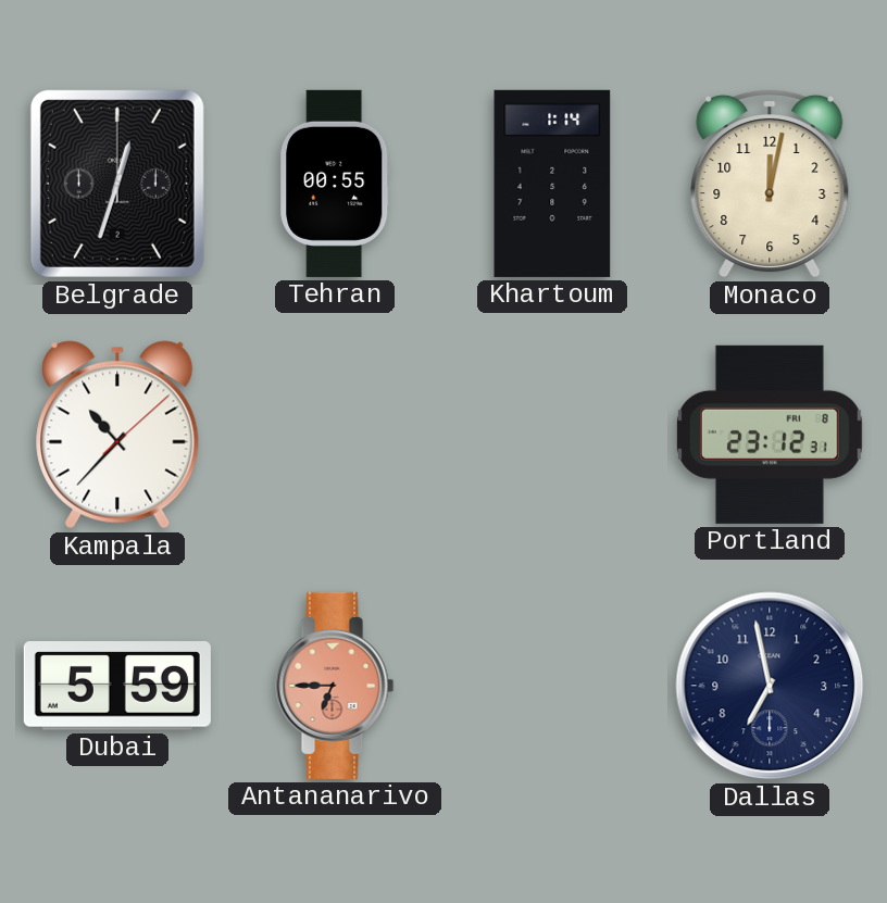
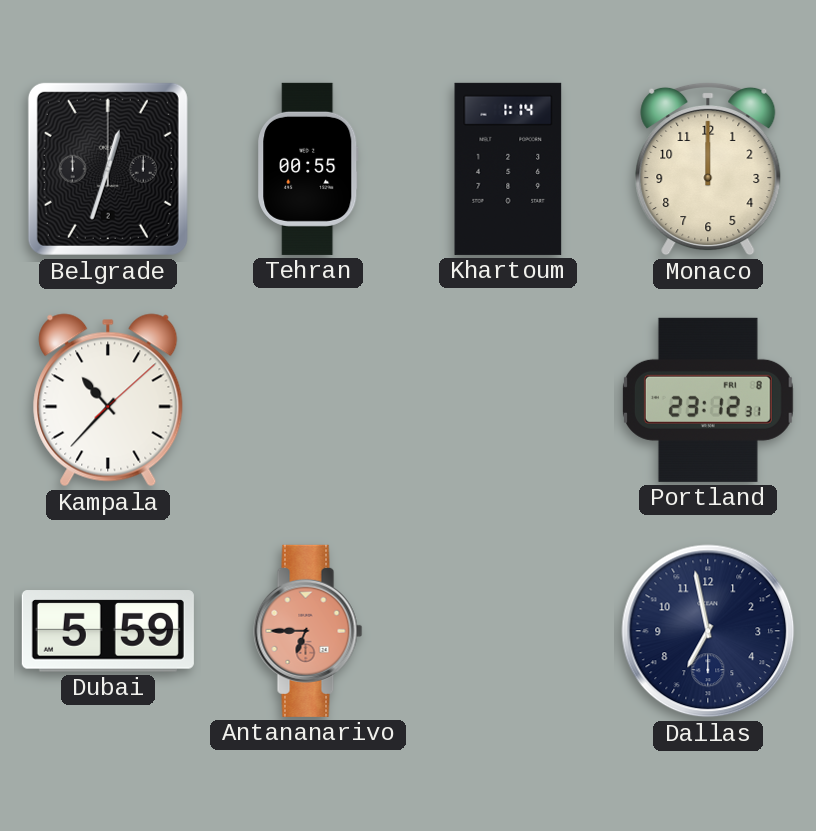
Monaco: 12:02 -> 12:00 (708, 169)
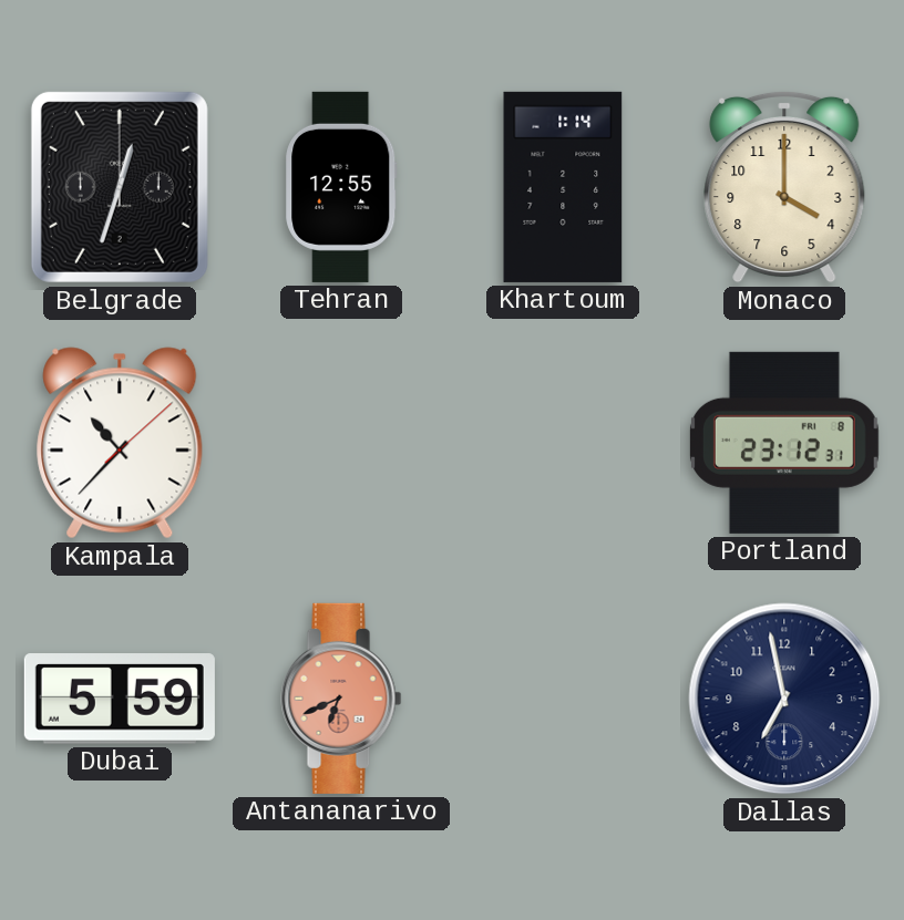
Tehran: 00:55 -> 12:55 (341, 187)
Monaco: 12:00 -> 4:00 (784, 187)
Antananarivo: 6:45 -> 6:41 (341, 699)
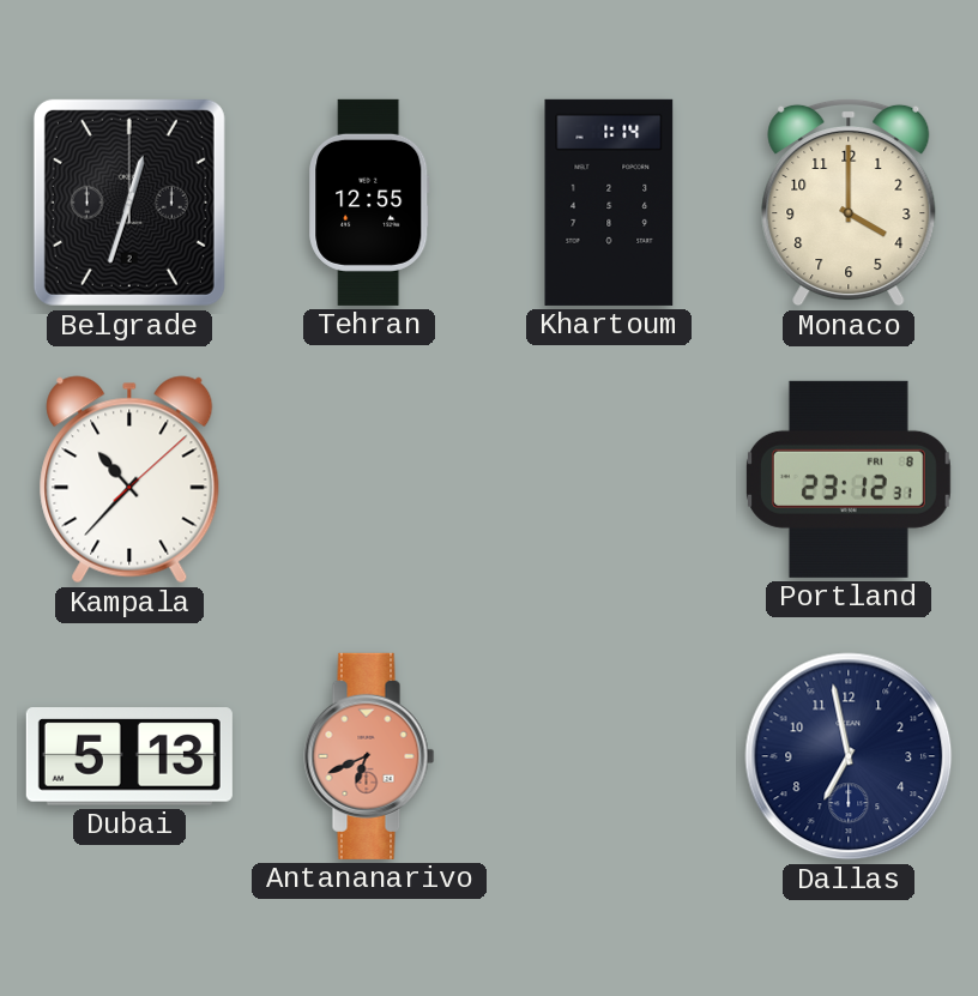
Dubai: 5:59 -> 5:13 (129, 756)
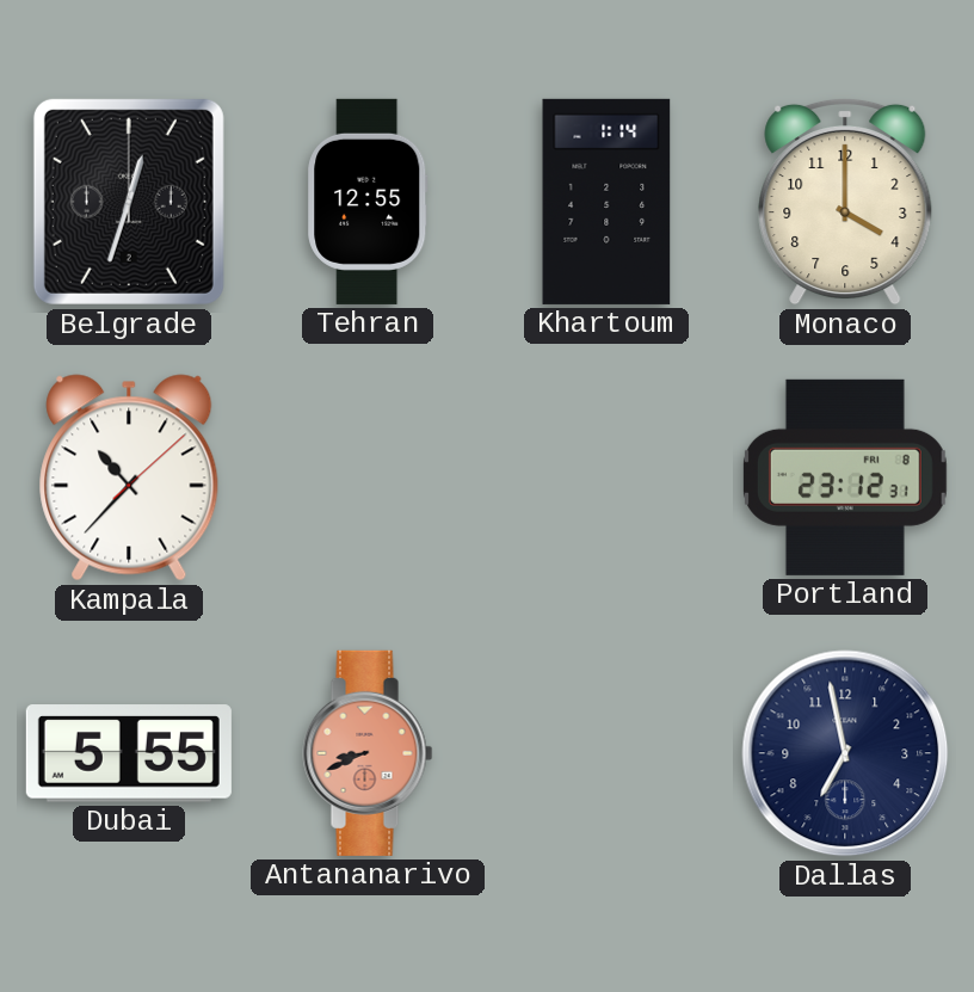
Dubai: 5:13 -> 5:55 (129, 753)
Antananarivo: 6:41 -> 8:41 (368, 753)
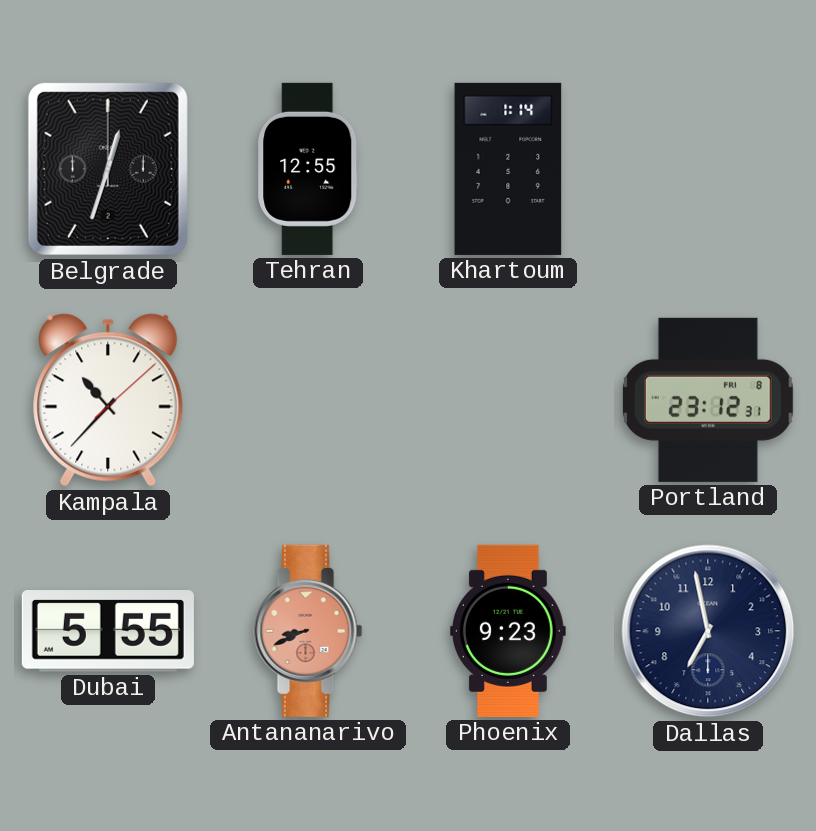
Monaco: 4:00 -> none (845, 202)
Phoenix: none -> 9:23 (509, 631)
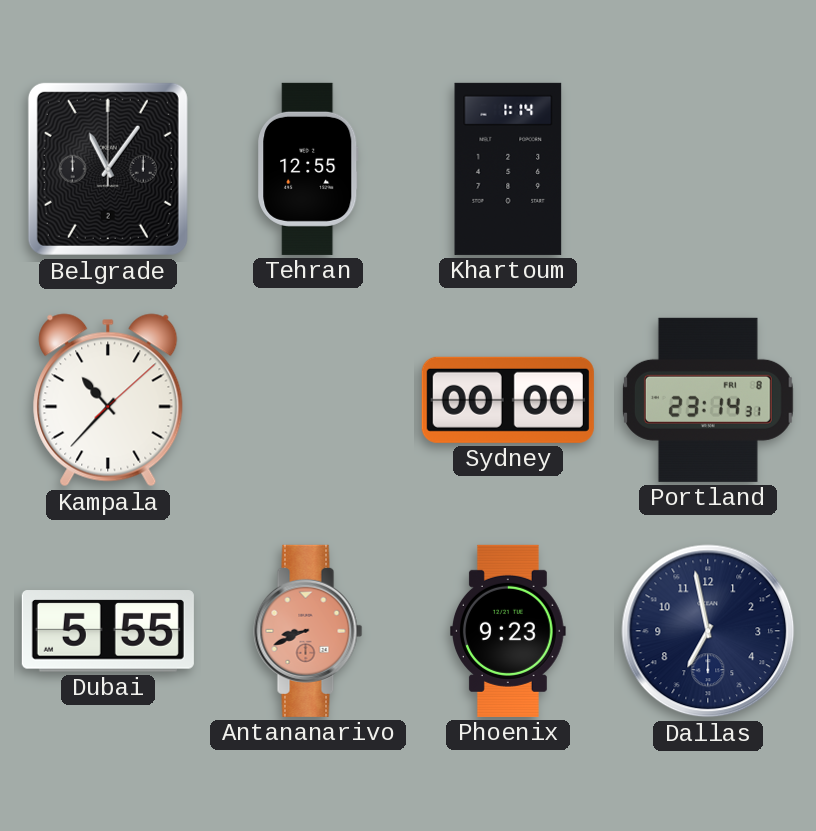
Belgrade: 12:33 -> 11:06 (108, 169)
Sydney: none -> 00:00 (508, 400)
Portland: 23:12 -> 23:14 (708, 400)
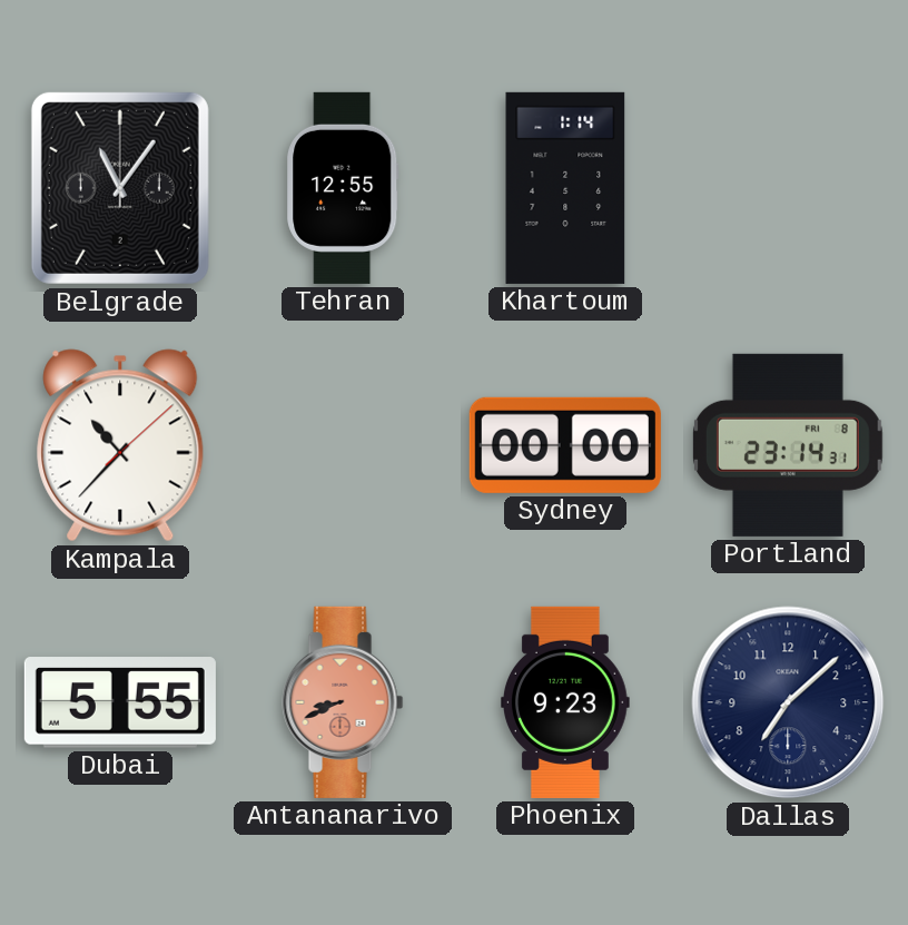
Dallas: 6:58 -> 7:08 (788, 702)
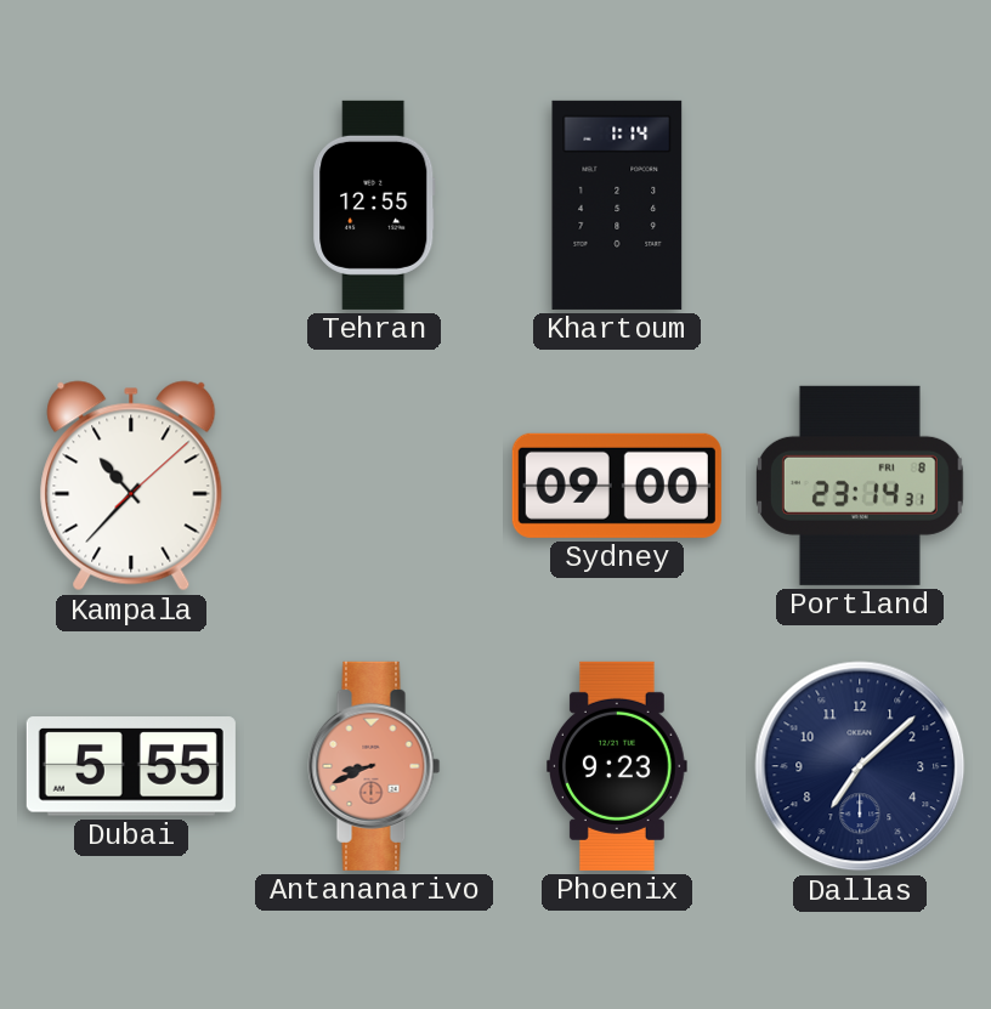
Belgrade: 11:06 -> none (120, 188)
Sydney: 00:00 -> 09:00 (617, 486)
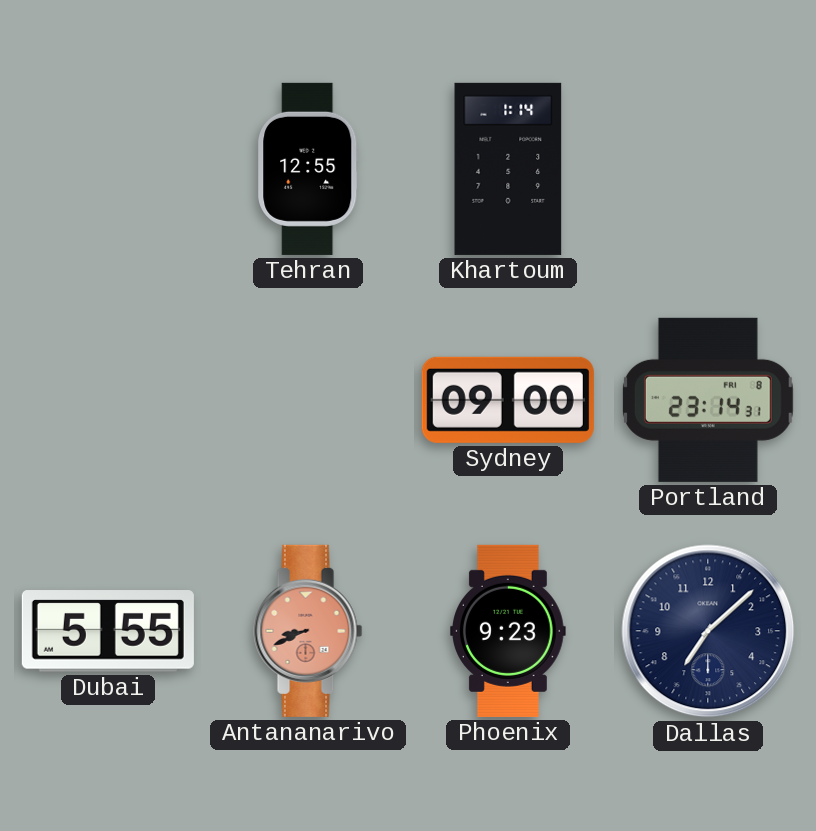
Kampala: 10:37 -> none (131, 486)
